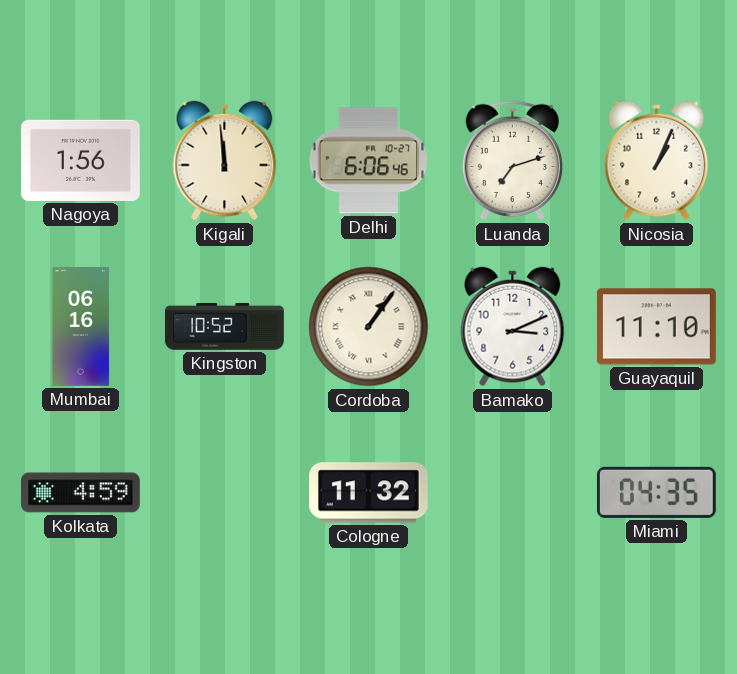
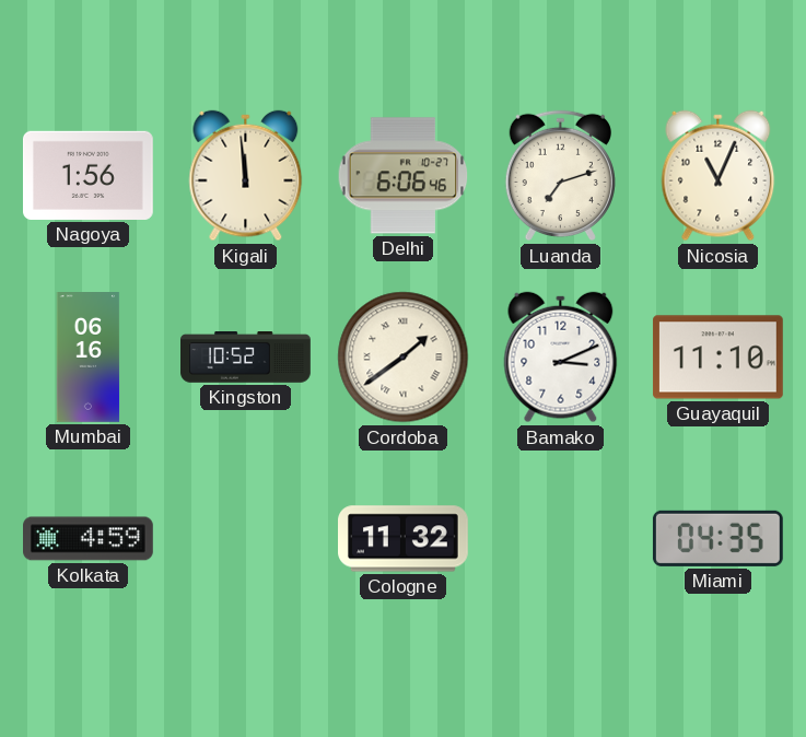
Nicosia: 1:04 -> 11:04 (719, 176)
Cordoba: 1:06 -> 1:39 (404, 358)
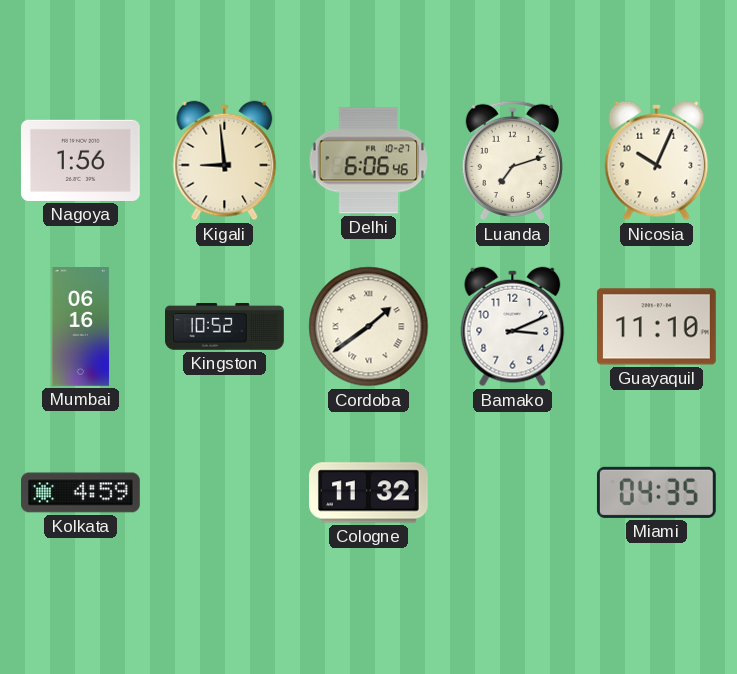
Kigali: 11:59 -> 8:59 (225, 161)
Nicosia: 11:04 -> 10:04 (657, 161)
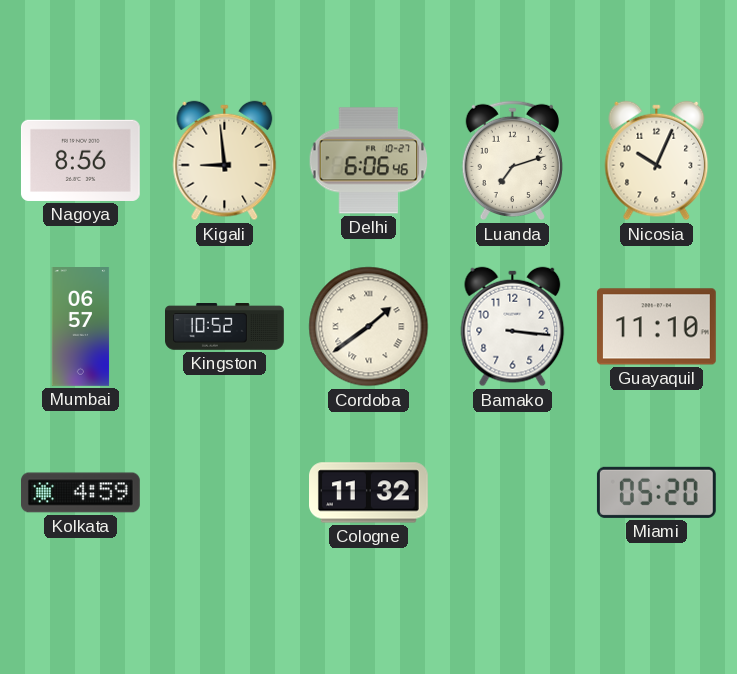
Nagoya: 1:56 -> 8:56 (80, 160)
Mumbai: 06:16 -> 06:57 (81, 327)
Bamako: 3:11 -> 3:16 (513, 327)
Miami: 04:35 -> 05:20 (656, 492)
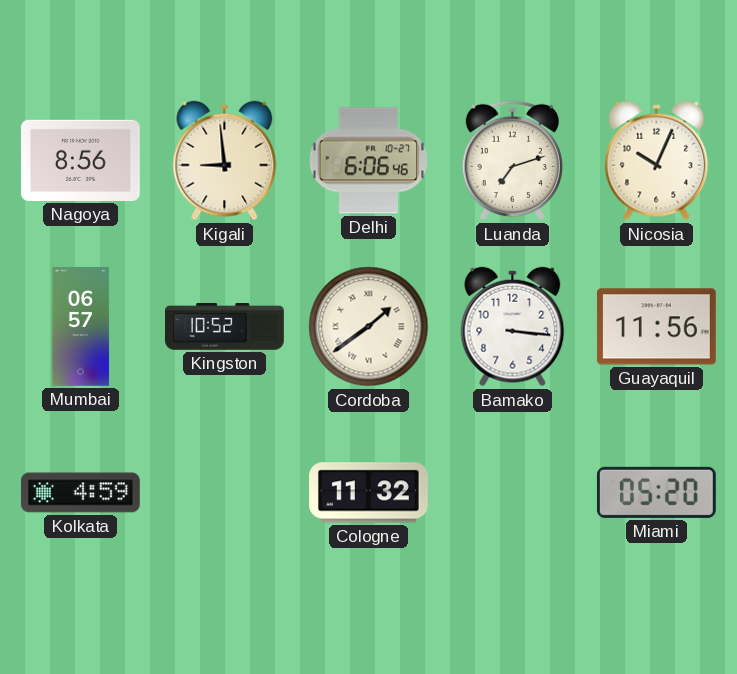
Guayaquil: 11:10 -> 11:56 (656, 327)
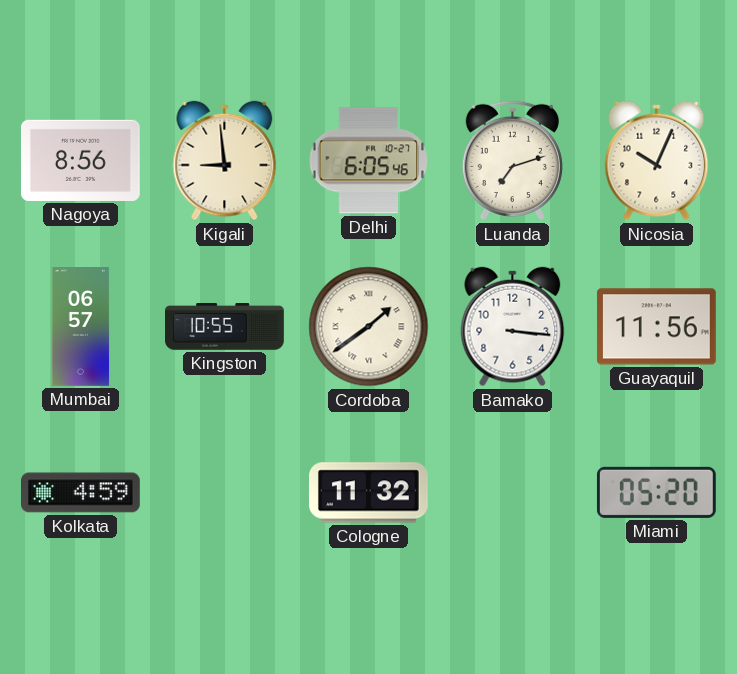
Delhi: 6:06 -> 6:05 (369, 161)
Kingston: 10:52 -> 10:55 (225, 327)
